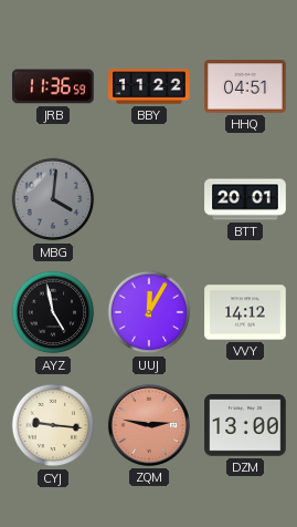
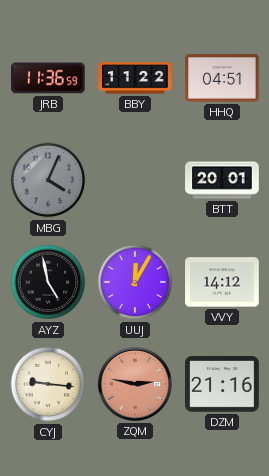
MBG: 4:01 -> 4:04 (48, 180)
DZM: 13:00 -> 21:16 (222, 384)
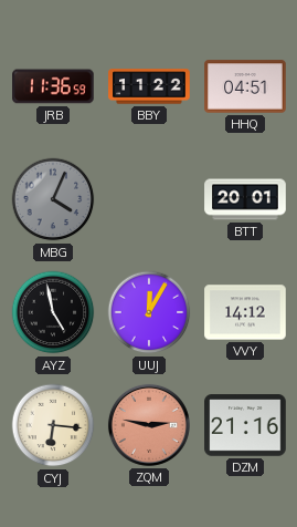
CYJ: 9:16 -> 6:16 (53, 425)
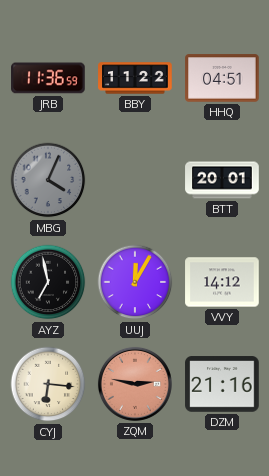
AYZ: 4:58 -> 6:58 (48, 282)
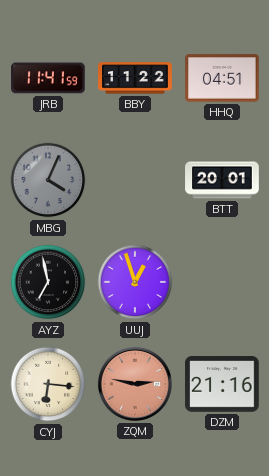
JRB: 11:36 -> 11:41 (48, 78)
UUJ: 12:05 -> 12:57 (135, 282)
VVY: 14:12 -> none (222, 282)
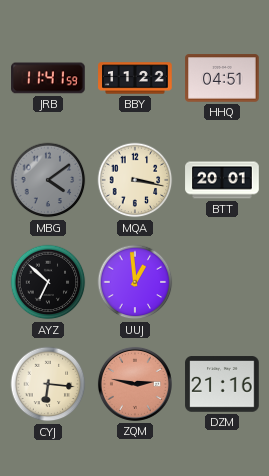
MBG: 4:04 -> 4:09 (48, 180)
MQA: none -> 3:17 (135, 180)
AYZ: 6:58 -> 6:52 (48, 282)
UUJ: 12:57 -> 12:59 (135, 282)
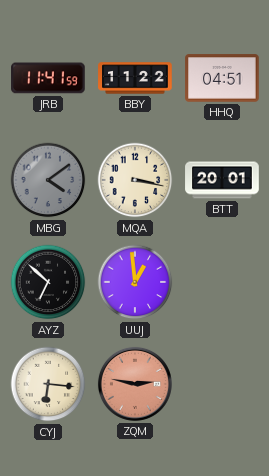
DZM: 21:16 -> none (222, 384)
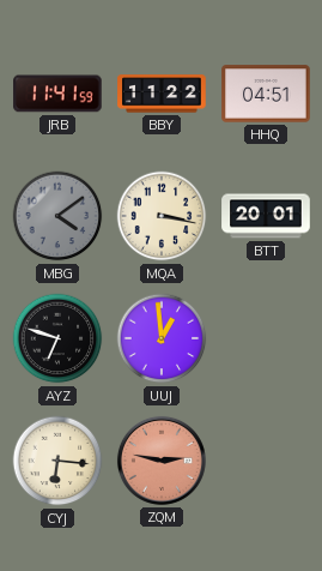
AYZ: 6:52 -> 6:48 (57, 338)
